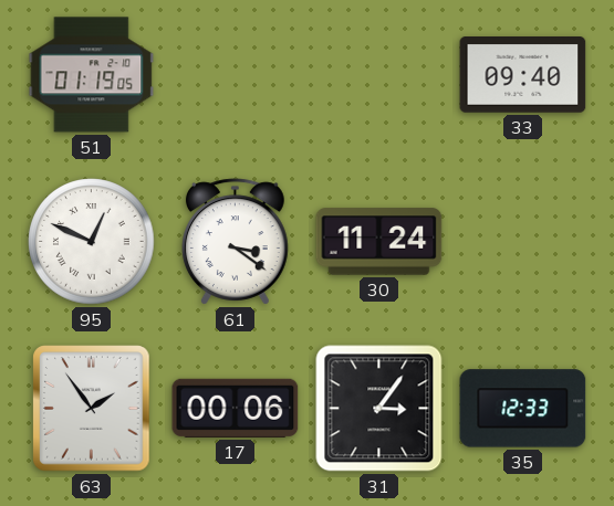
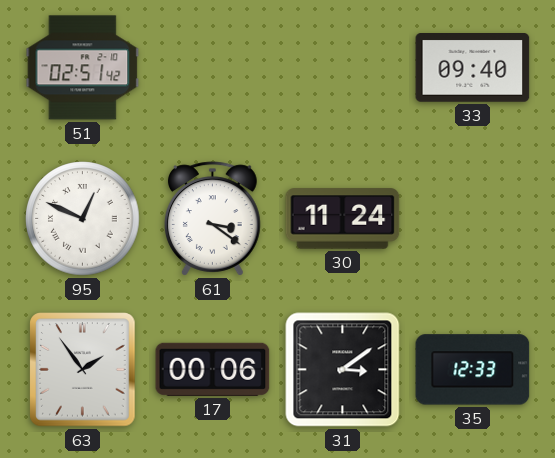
51: 01:19 -> 02:51 (83, 68)
31: 3:06 -> 3:09 (343, 370)
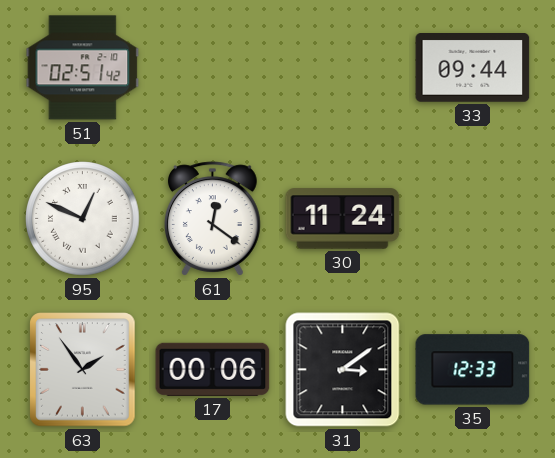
33: 09:40 -> 09:44 (473, 68)
61: 3:21 -> 12:21 (212, 219)
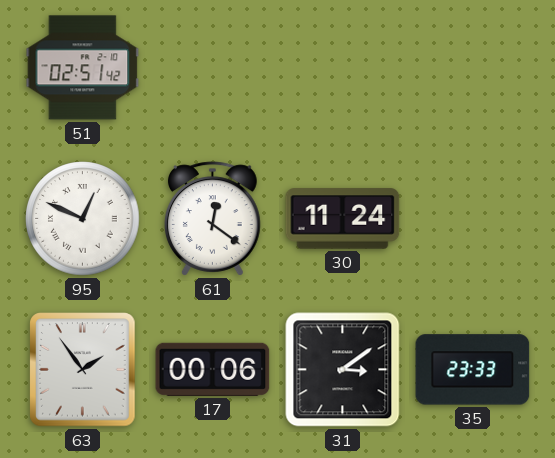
33: 09:44 -> none (473, 68)
35: 12:33 -> 23:33 (473, 370)
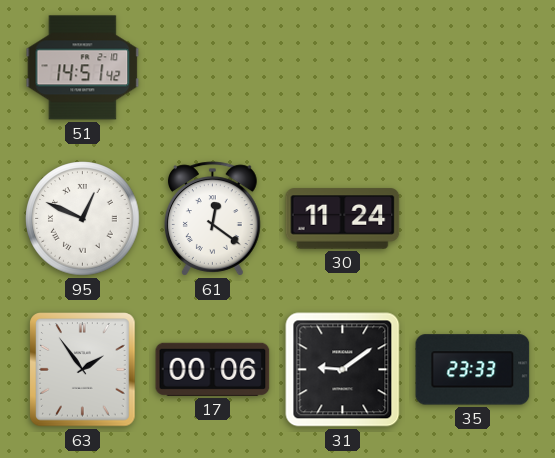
51: 02:51 -> 14:51 (83, 68)
31: 3:09 -> 9:09 (343, 370)
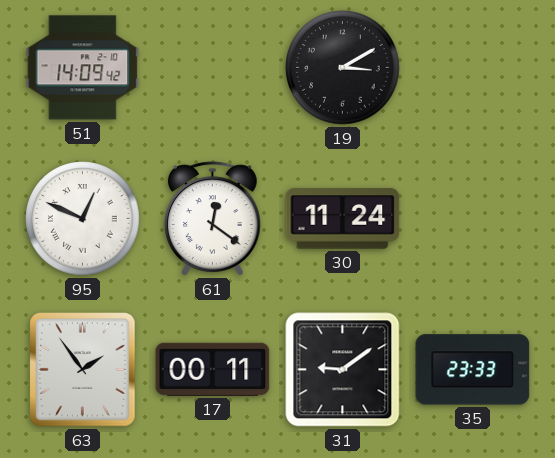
51: 14:51 -> 14:09 (83, 68)
19: none -> 3:10 (343, 68)
17: 00:06 -> 00:11 (213, 369)
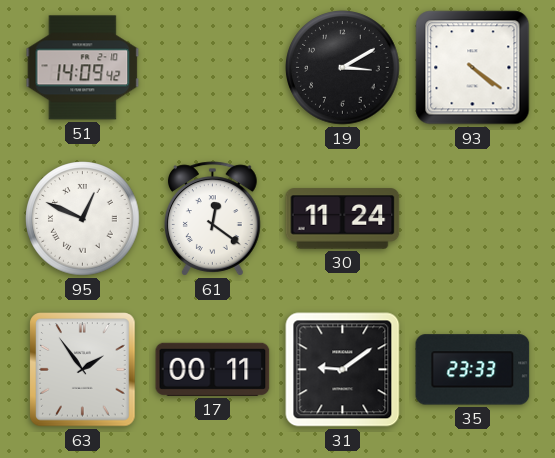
93: none -> 4:21 (473, 68)
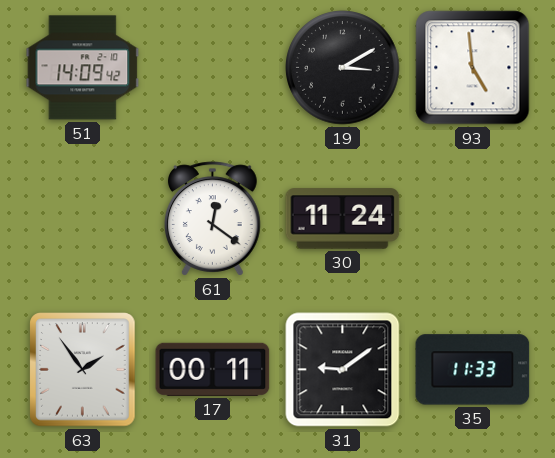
93: 4:21 -> 4:59 (473, 68)
95: 12:49 -> none (83, 219)
35: 23:33 -> 11:33 (473, 370)
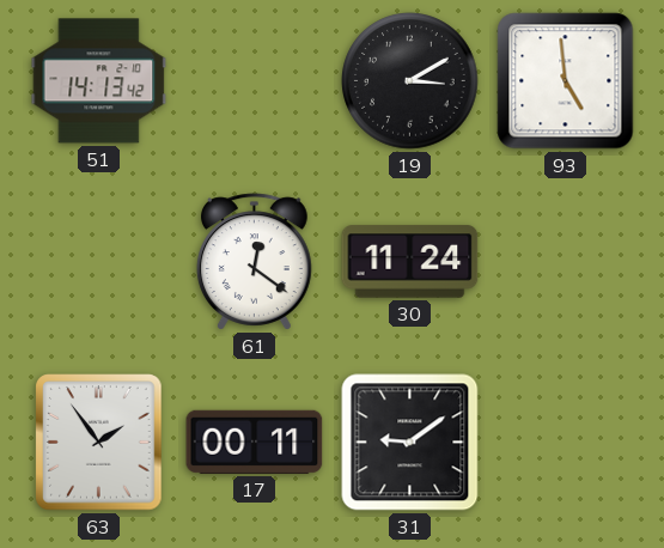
51: 14:09 -> 14:13 (99, 81)
35: 11:33 -> none (473, 370)
